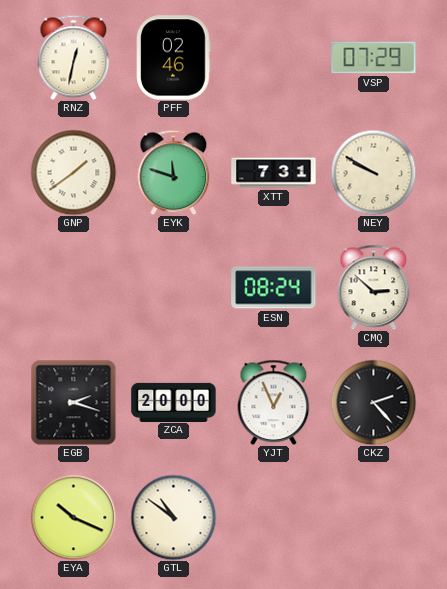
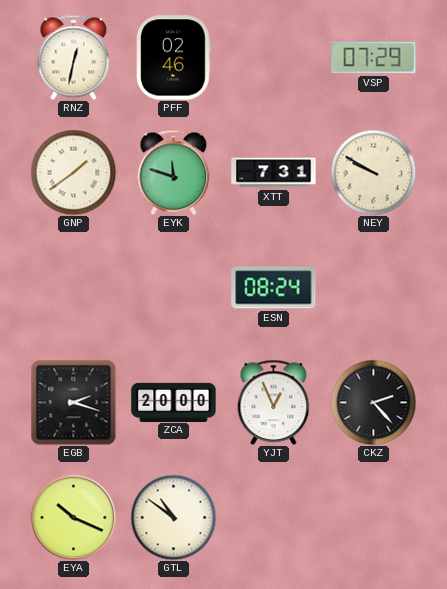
CMQ: 2:52 -> none (374, 287)
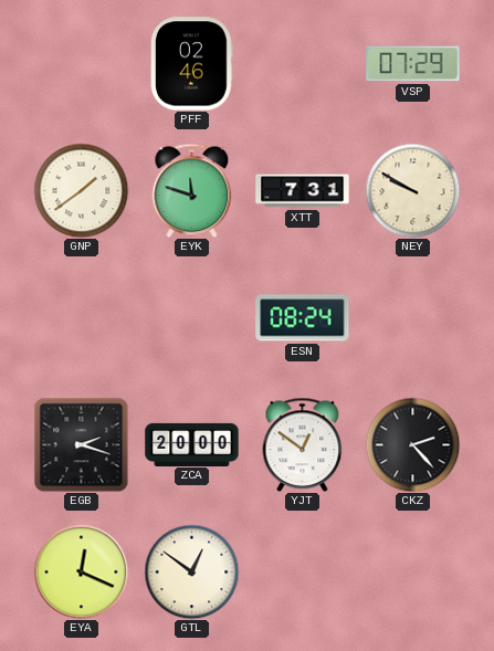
RNZ: 12:32 -> none (74, 57)
YJT: 12:56 -> 12:51 (303, 444)
EYA: 10:19 -> 12:19 (81, 571)
GTL: 10:51 -> 12:51 (191, 571)
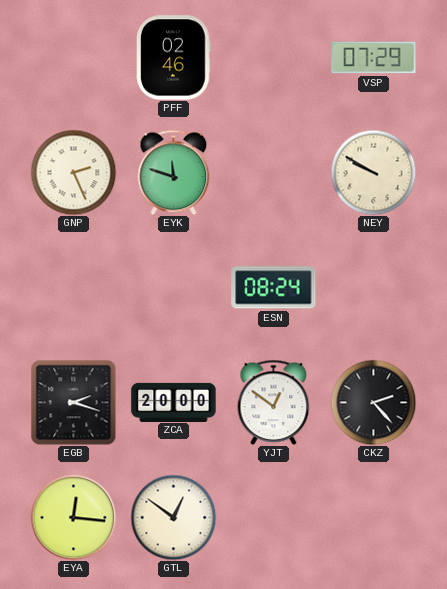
GNP: 1:39 -> 2:26 (73, 172)
XTT: 7:31 -> none (303, 191)
EYA: 12:19 -> 12:16 (73, 517)
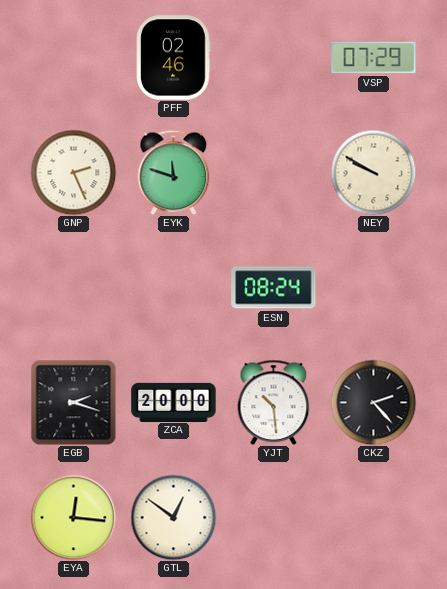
YJT: 12:51 -> 10:29 (274, 402)
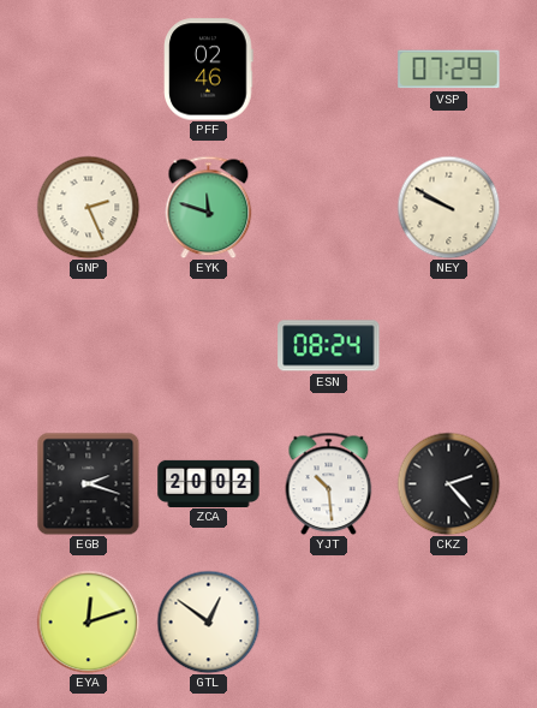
ZCA: 20:00 -> 20:02 (209, 483)
EYA: 12:16 -> 12:12 (88, 621)
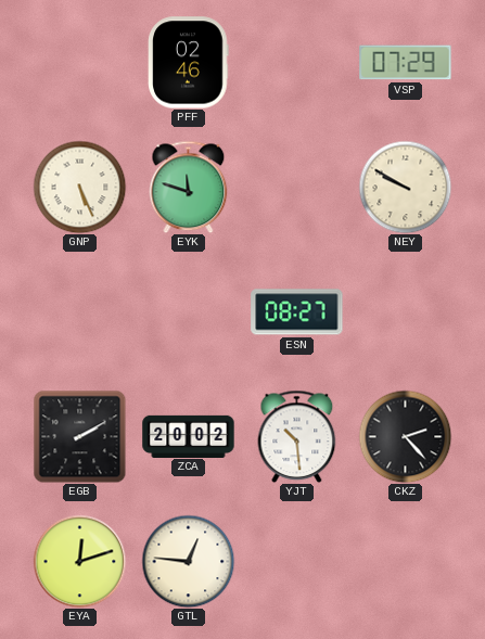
GNP: 2:26 -> 5:26 (79, 187)
ESN: 08:24 -> 08:27 (297, 312)
EGB: 2:18 -> 2:10 (79, 436)
GTL: 12:51 -> 12:46 (188, 561)
